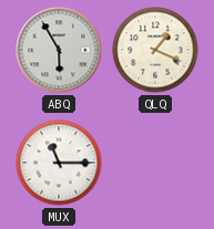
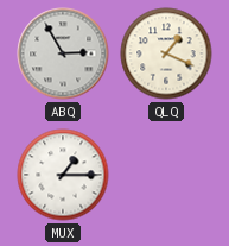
ABQ: 5:55 -> 2:55 (63, 53)
MUX: 11:15 -> 1:15 (63, 175)
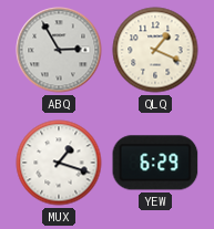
MUX: 1:15 -> 1:18 (59, 163)
YEW: none -> 6:29 (155, 163)
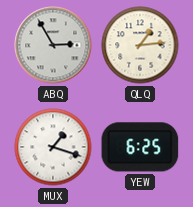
QLQ: 1:19 -> 1:14 (140, 45)
YEW: 6:29 -> 6:25 (140, 147)
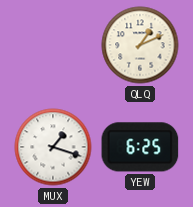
ABQ: 2:55 -> none (53, 45)
QLQ: 1:14 -> 1:11 (140, 45)
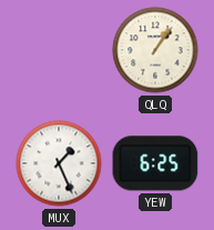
QLQ: 1:11 -> 1:06 (155, 50)
MUX: 1:18 -> 1:26 (59, 163)
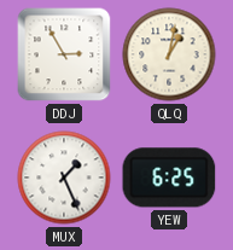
DDJ: none -> 2:55 (64, 54)
QLQ: 1:06 -> 1:02 (169, 54)
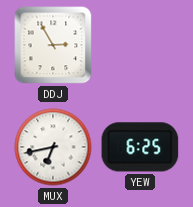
QLQ: 1:02 -> none (169, 54)
MUX: 1:26 -> 6:43 (53, 147)
